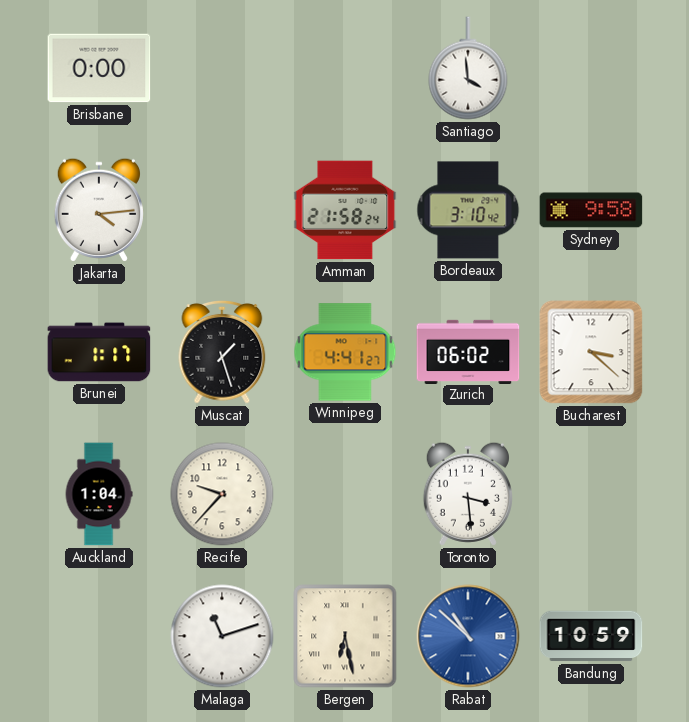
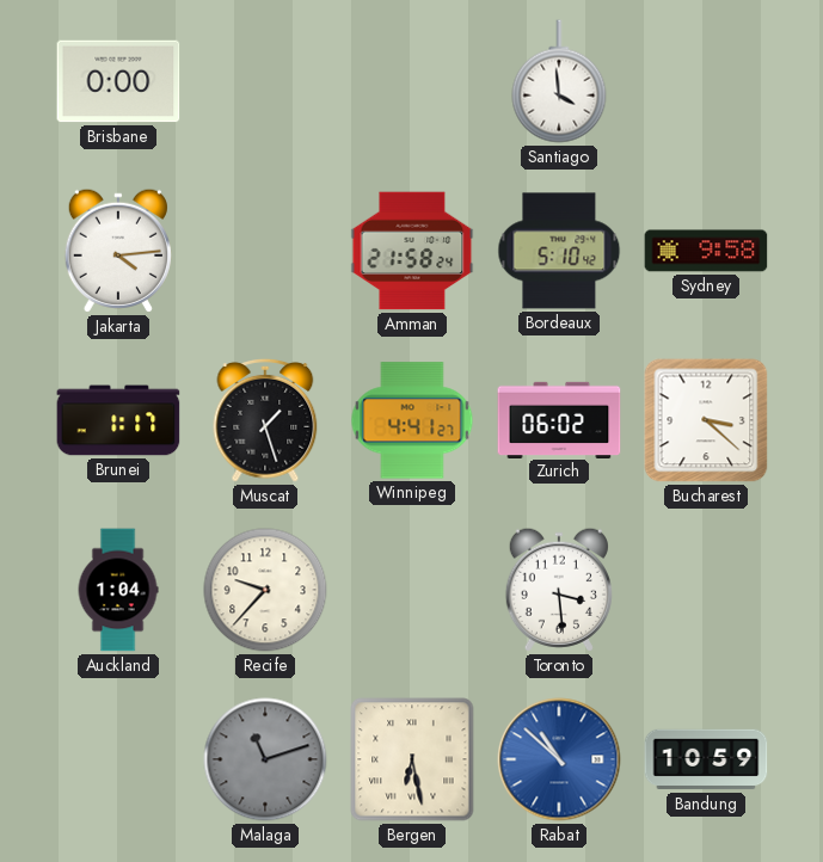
Bordeaux: 3:10 -> 5:10 (559, 251)
Malaga dial: white -> grey (265, 759)
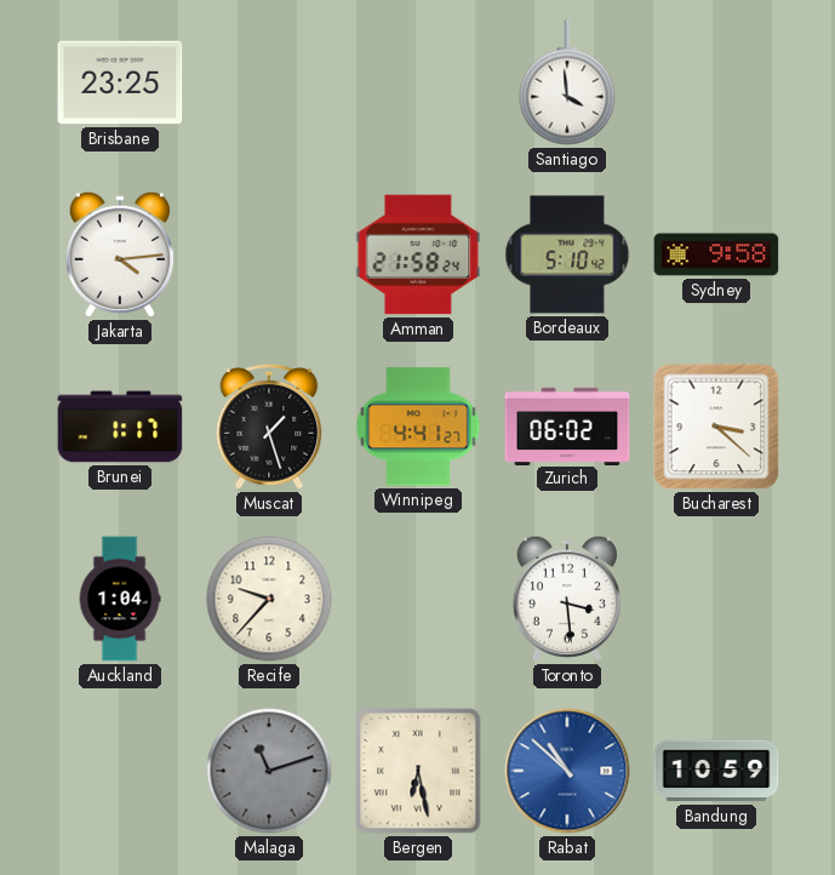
Brisbane: 0:00 -> 23:25 (120, 82)
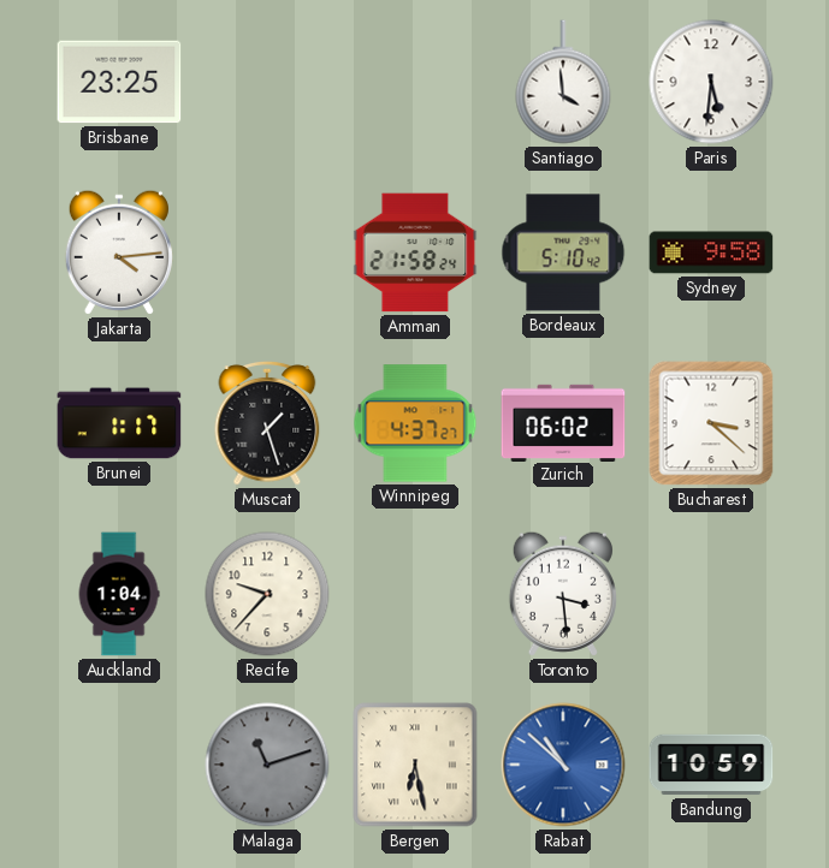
Paris: none -> 5:31 (711, 82)
Winnipeg: 4:41 -> 4:37 (415, 423)
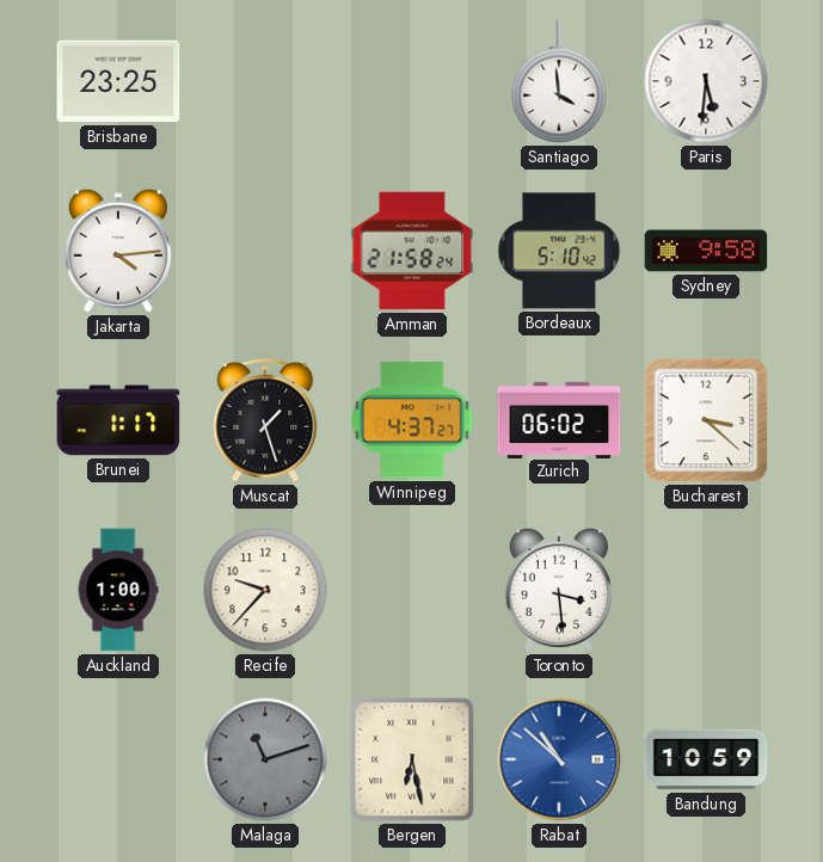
Auckland: 1:04 -> 1:00 (118, 590)
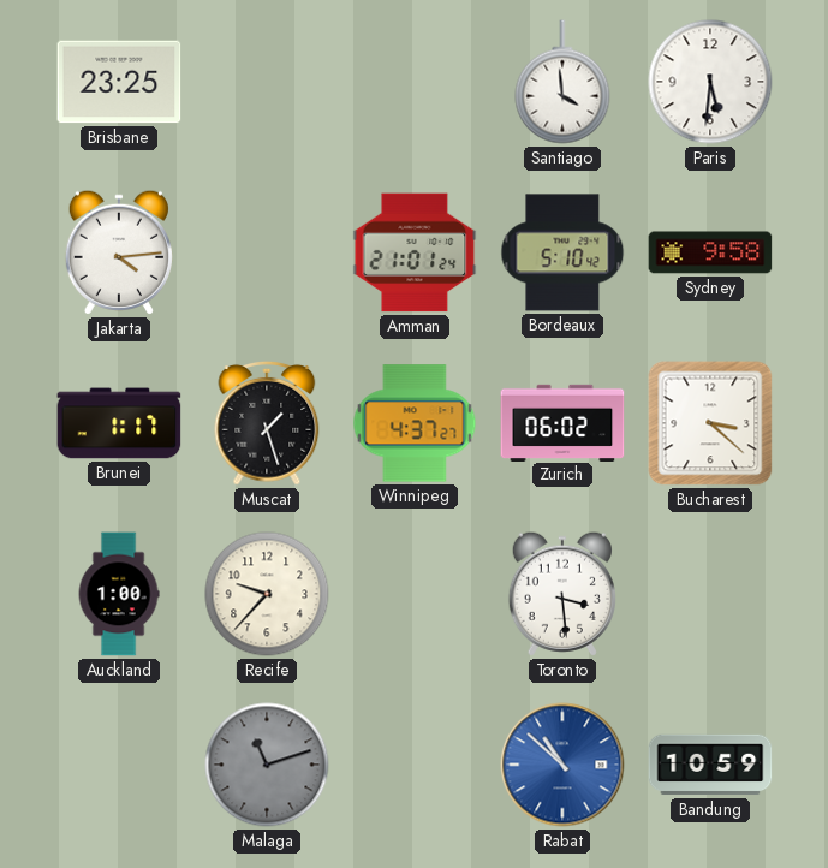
Amman: 21:58 -> 21:01 (415, 252)
Bergen: 6:28 -> none (412, 759)
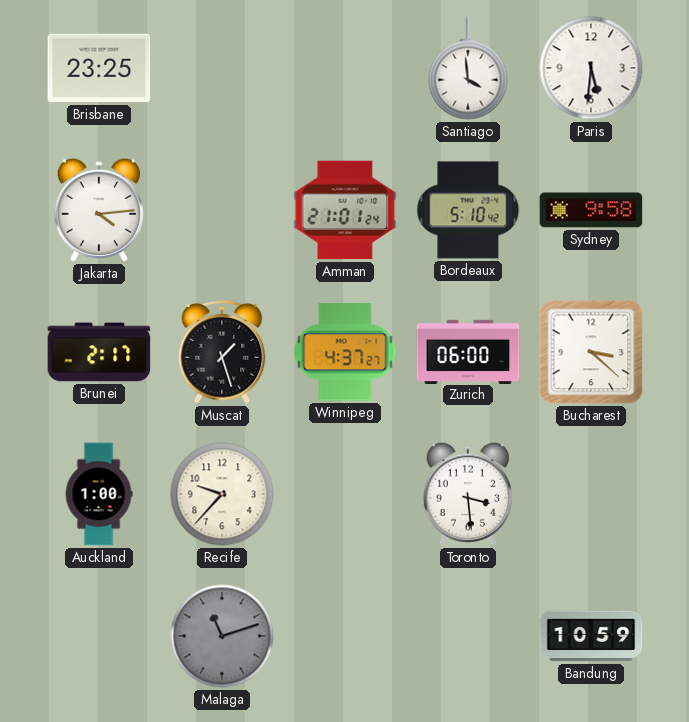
Brunei: 1:17 -> 2:17 (99, 352)
Zurich: 06:02 -> 06:00 (468, 351)
Rabat: 10:52 -> none (562, 765)
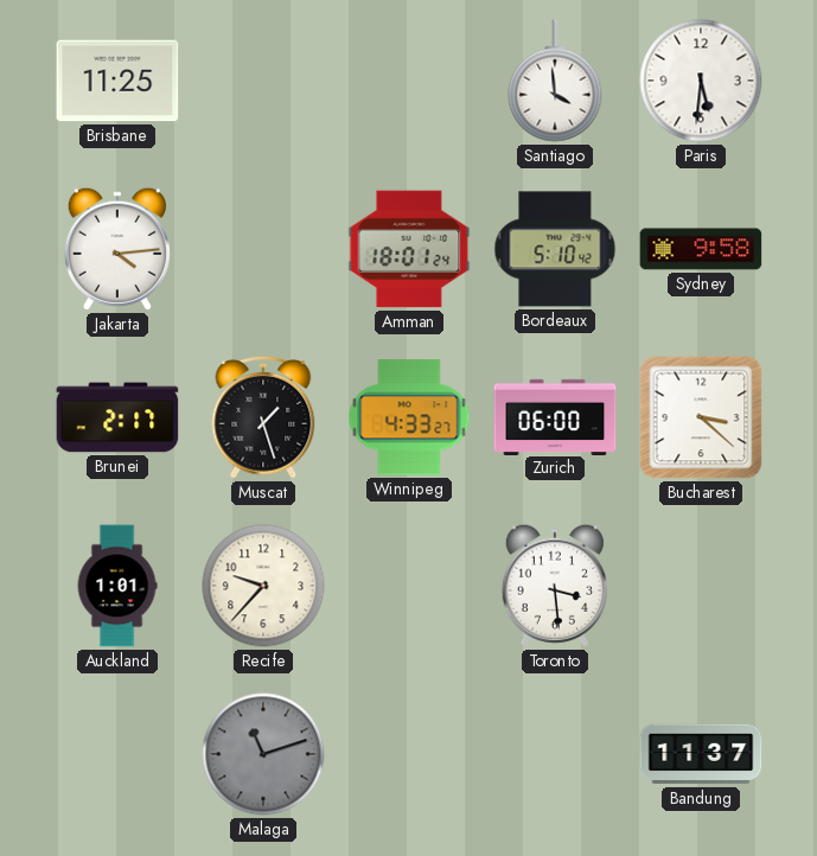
Brisbane: 23:25 -> 11:25 (117, 81)
Amman: 21:01 -> 18:01 (409, 249)
Winnipeg: 4:37 -> 4:33 (409, 417)
Auckland: 1:00 -> 1:01 (117, 586)
Bandung: 10:59 -> 11:37 (701, 754)
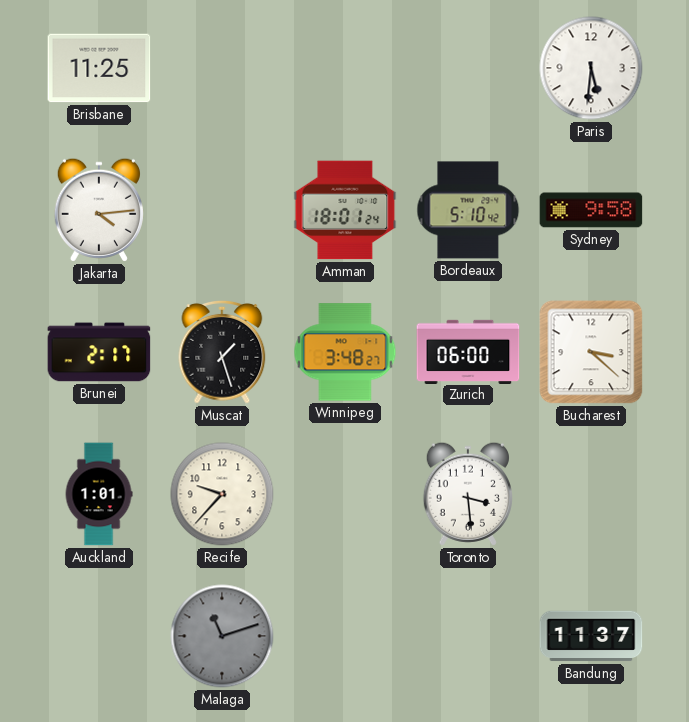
Santiago: 3:59 -> none (555, 81)
Winnipeg: 4:33 -> 3:48 (345, 352)
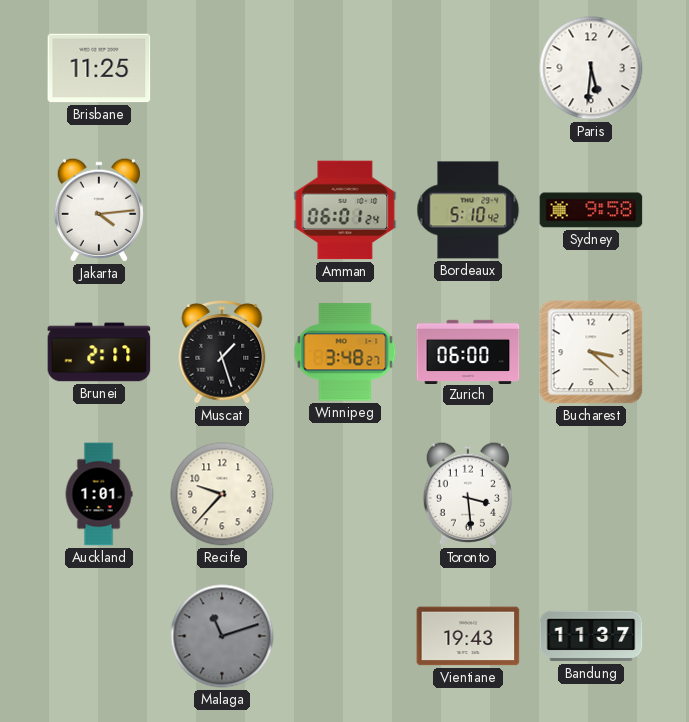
Amman: 18:01 -> 06:01 (345, 210)
Vientiane: none -> 19:43 (468, 636)
